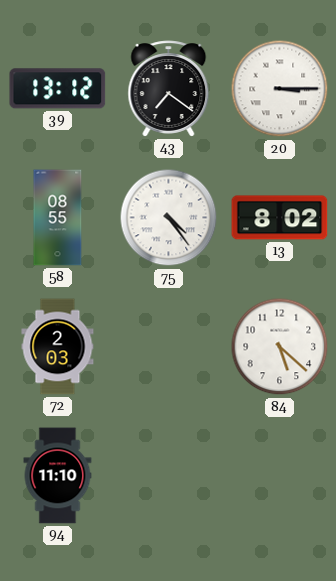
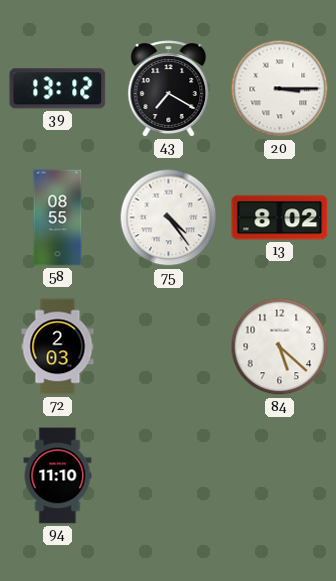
43: 7:21 -> 7:20 (169, 89)
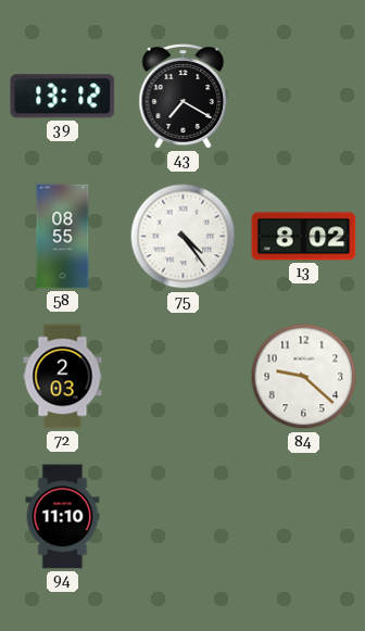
20: 3:15 -> none (280, 89)
84: 5:22 -> 9:22 (304, 377)
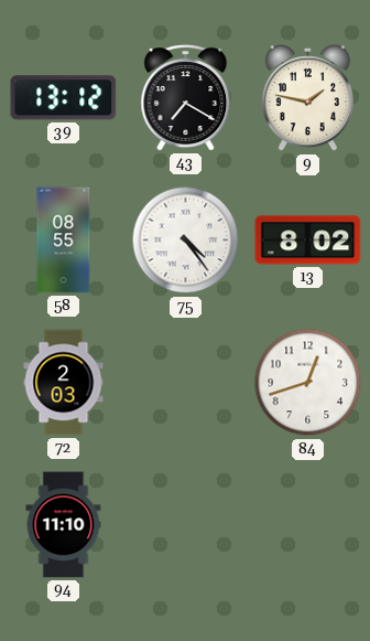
9: none -> 1:47 (307, 99)
84: 9:22 -> 12:42 (308, 383)
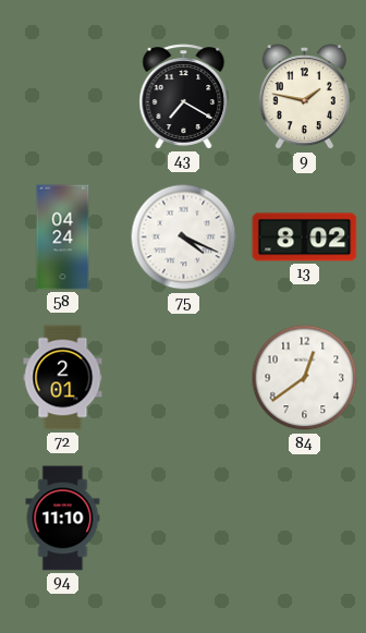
39: 13:12 -> none (64, 98)
58: 08:55 -> 04:24 (63, 238)
75: 4:24 -> 4:19 (184, 238)
72: 2:03 -> 2:01 (63, 378)
84: 12:42 -> 12:39 (305, 378)
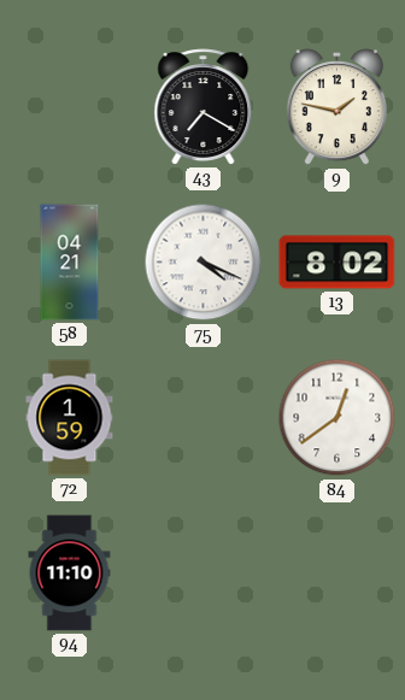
58: 04:24 -> 04:21 (70, 263)
72: 2:01 -> 1:59 (70, 418)
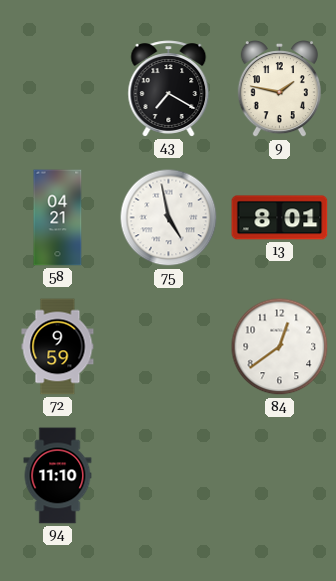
75: 4:19 -> 4:58 (169, 218)
13: 8:02 -> 8:01 (280, 218)
72: 1:59 -> 9:59 (58, 347)
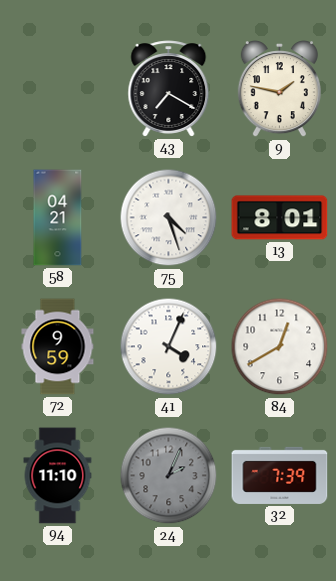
75: 4:58 -> 4:27 (169, 218)
41: none -> 4:04 (169, 347)
84: 12:39 -> 12:40 (280, 347)
24: none -> 2:04 (169, 476)
32: none -> 7:39 (280, 475)
